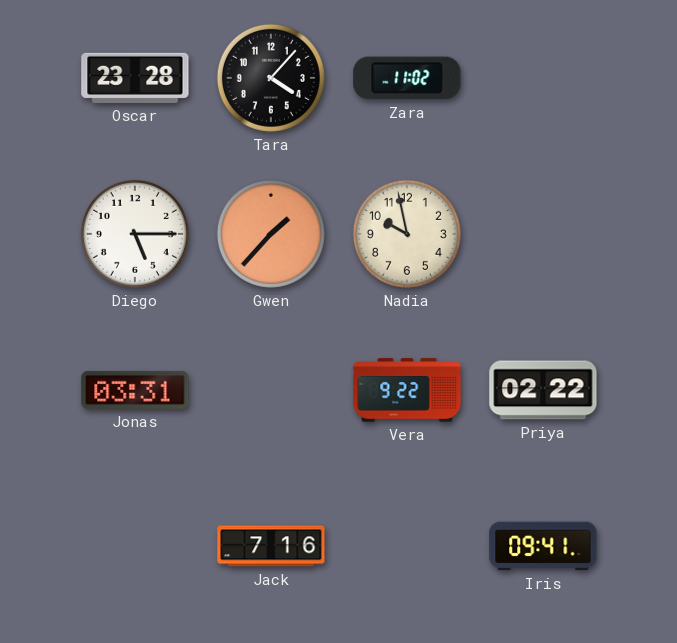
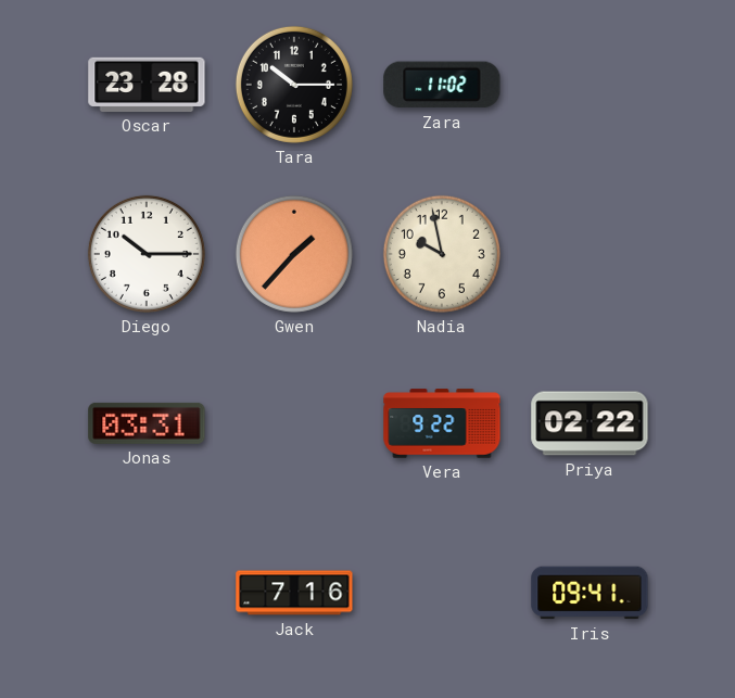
Tara: 4:07 -> 10:15 (294, 85)
Diego: 5:15 -> 10:15 (147, 254)
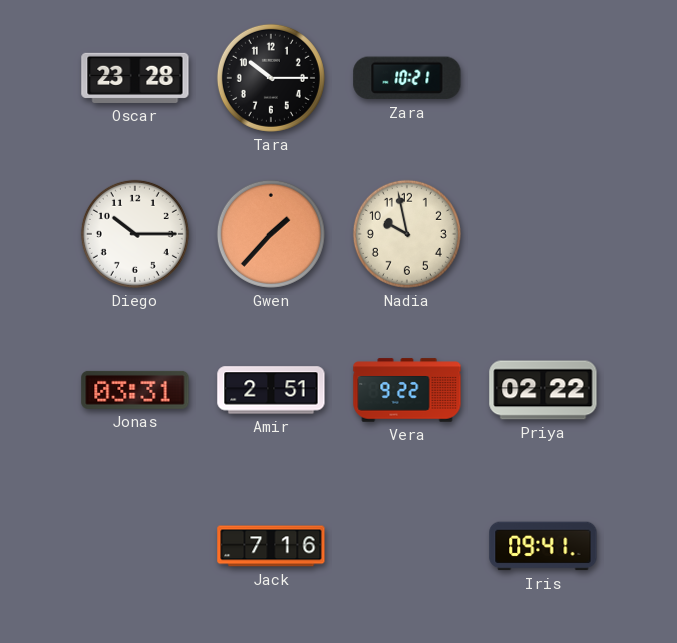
Zara: 11:02 -> 10:21 (407, 78)
Amir: none -> 2:51 (271, 390)
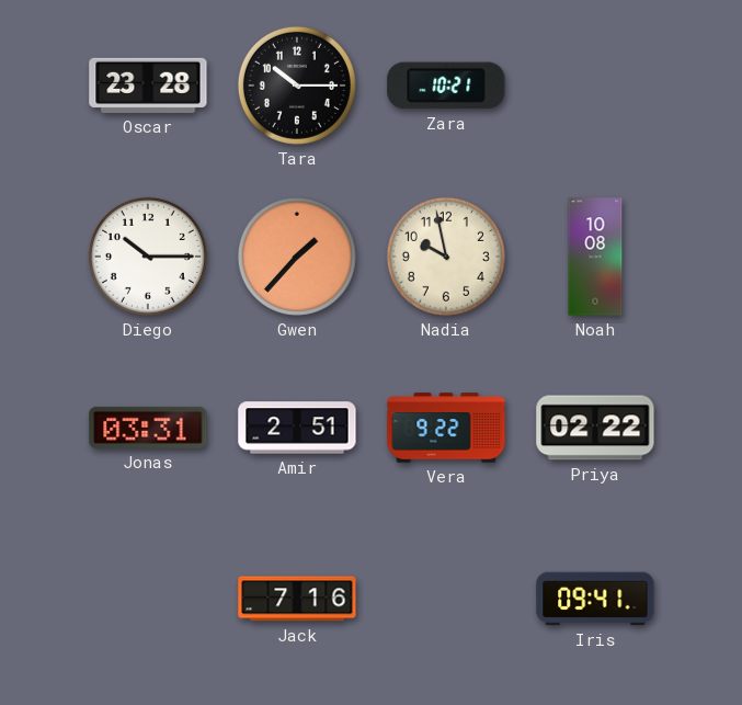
Noah: none -> 10:08 (595, 257)
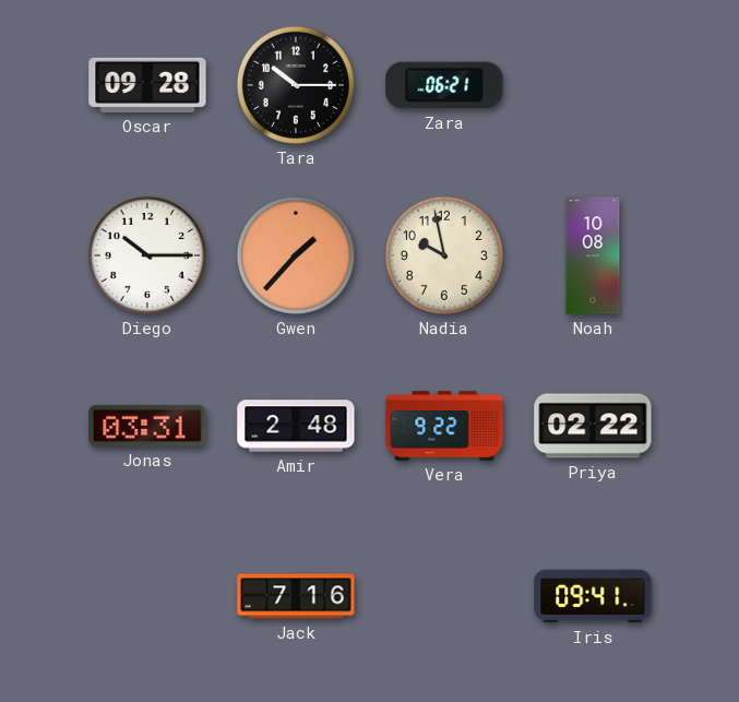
Oscar: 23:28 -> 09:28 (147, 85)
Zara: 10:21 -> 06:21 (444, 85)
Amir: 2:51 -> 2:48 (296, 426)
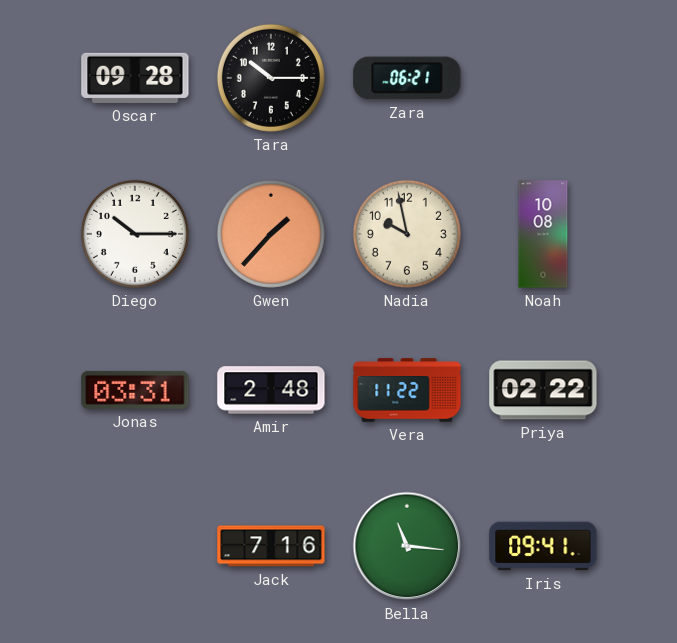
Vera: 9:22 -> 11:22 (407, 390)
Bella: none -> 11:16 (407, 546)
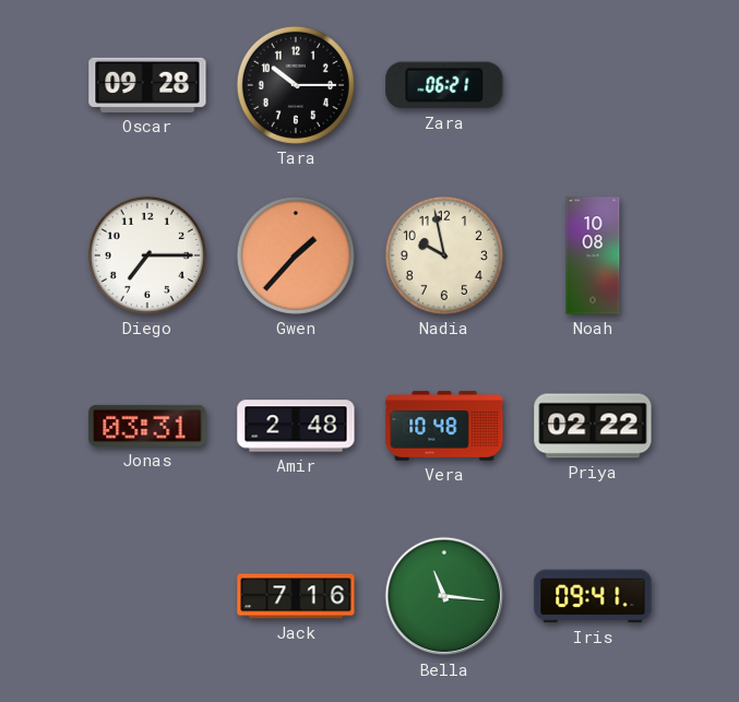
Diego: 10:15 -> 7:15 (147, 255)
Vera: 11:22 -> 10:48 (444, 426)
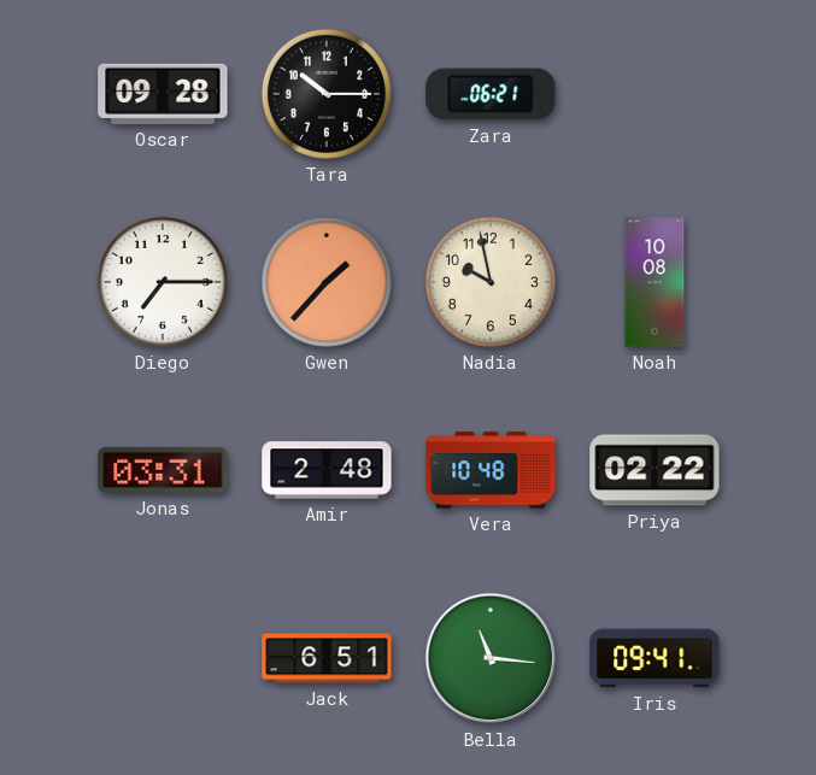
Jack: 7:16 -> 6:51 (327, 658)
